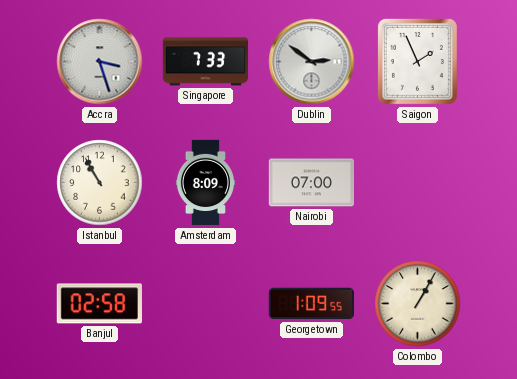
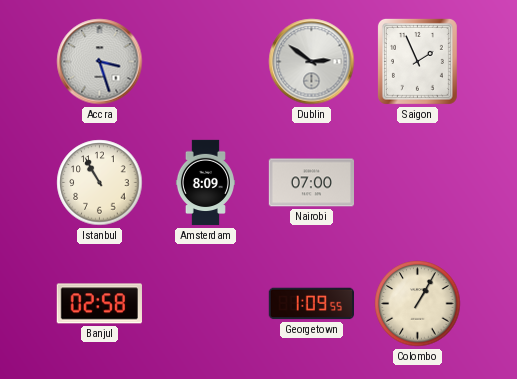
Singapore: 7:33 -> none (206, 62)
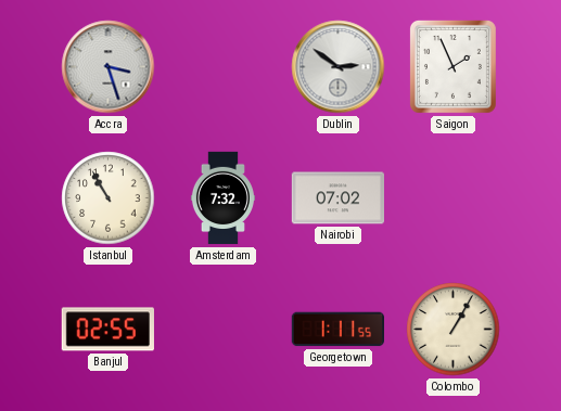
Amsterdam: 8:09 -> 7:32 (222, 198)
Nairobi: 07:00 -> 07:02 (337, 198)
Banjul: 02:58 -> 02:55 (107, 330)
Georgetown: 1:09 -> 1:11 (337, 330)
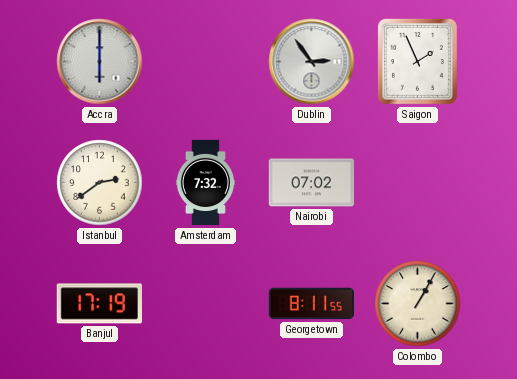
Accra: 3:27 -> 6:00 (100, 62)
Dublin: 2:51 -> 2:54 (312, 62)
Istanbul: 10:55 -> 2:39 (100, 183)
Banjul: 02:55 -> 17:19 (99, 304)
Georgetown: 1:11 -> 8:11 (311, 304)
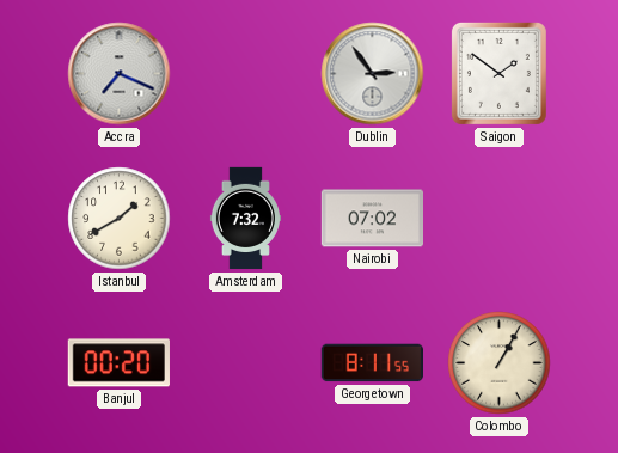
Accra: 6:00 -> 7:19 (120, 74)
Saigon: 1:56 -> 1:51 (498, 73)
Istanbul: 2:39 -> 1:40 (120, 219)
Banjul: 17:19 -> 00:20 (118, 363)
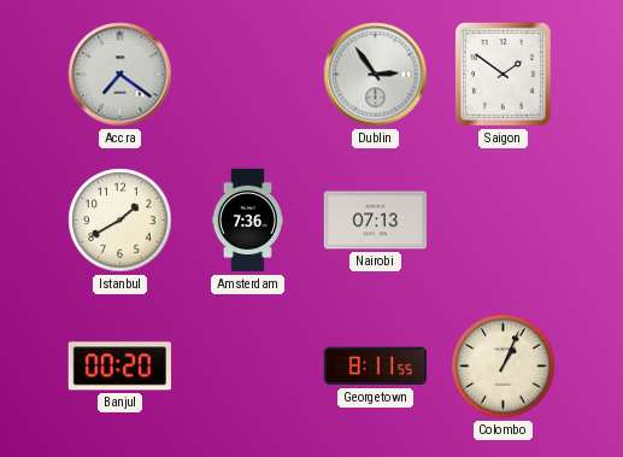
Accra: 7:19 -> 7:21 (121, 75)
Amsterdam: 7:32 -> 7:36 (247, 221)
Nairobi: 07:02 -> 07:13 (375, 221)
Colombo: 1:05 -> 1:04 (504, 367)
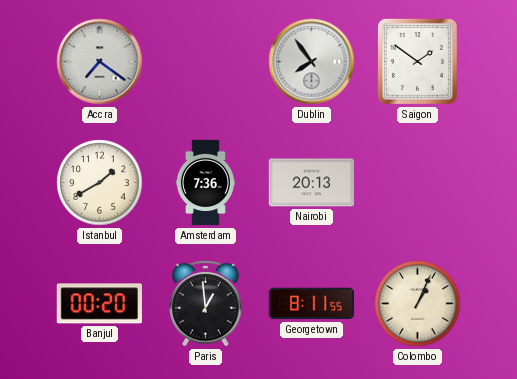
Dublin: 2:54 -> 7:54 (312, 62)
Nairobi: 07:13 -> 20:13 (311, 183)
Paris: none -> 12:59 (206, 303)
